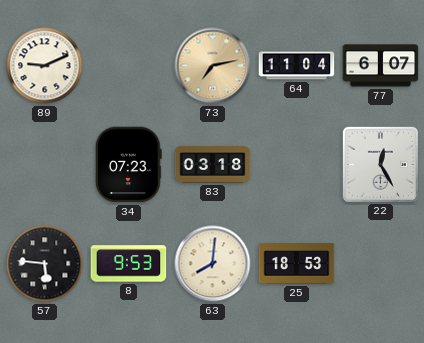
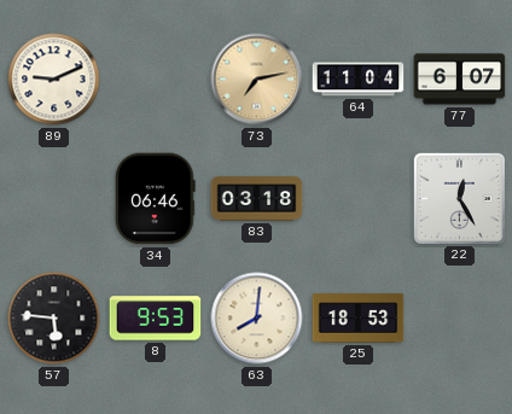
34: 07:23 -> 06:46 (156, 199)
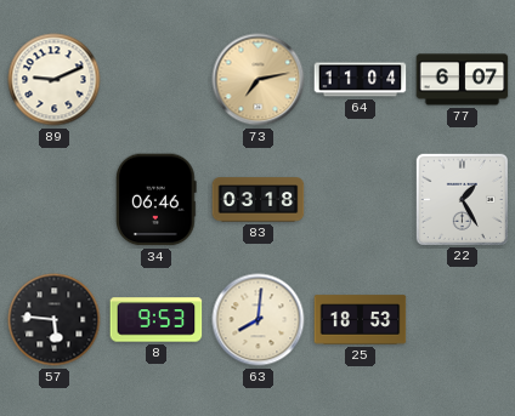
22: 12:25 -> 1:25 (462, 199)
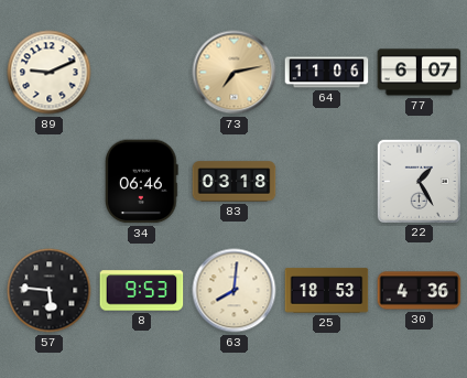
64: 11:04 -> 11:06 (327, 73)
30: none -> 4:36 (420, 291)
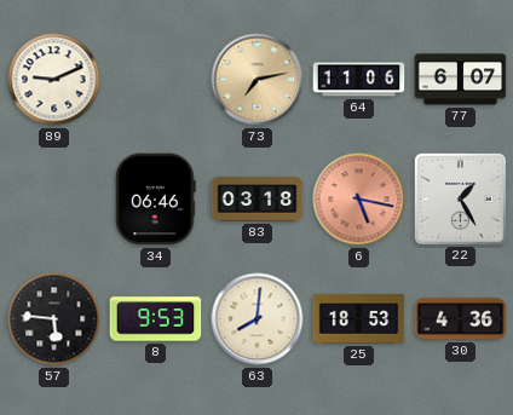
6: none -> 5:17 (359, 200)
